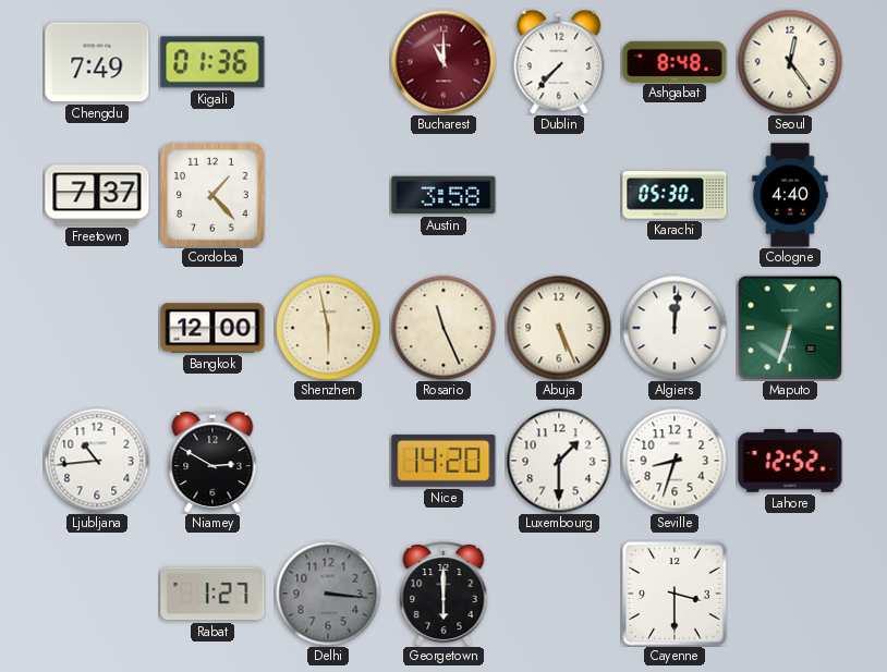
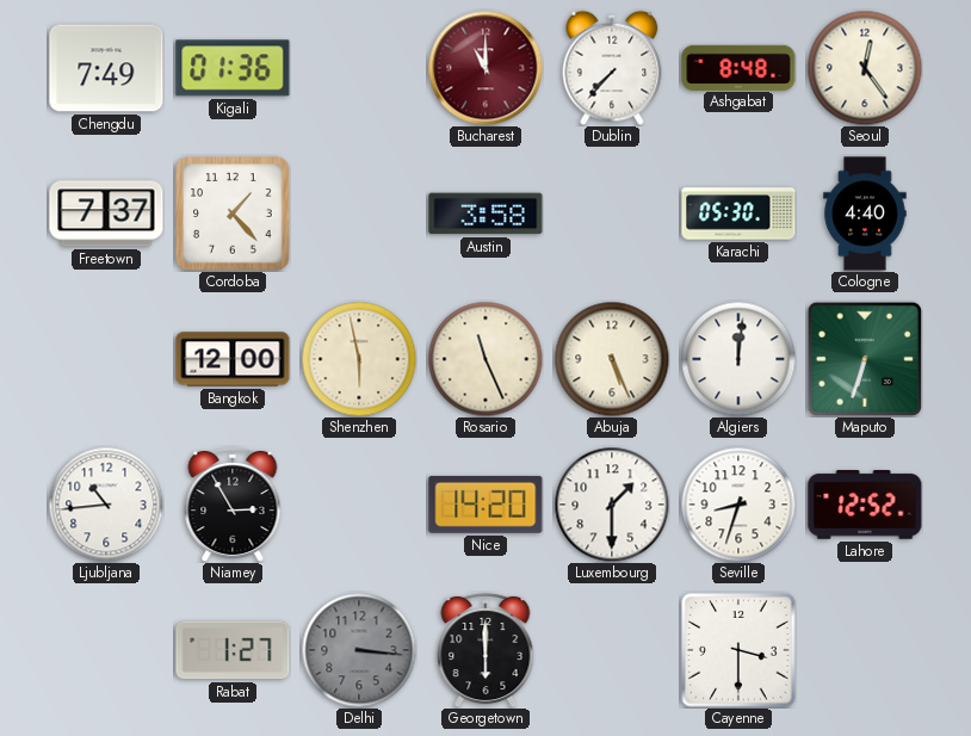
Niamey: 2:50 -> 2:55 (233, 505)
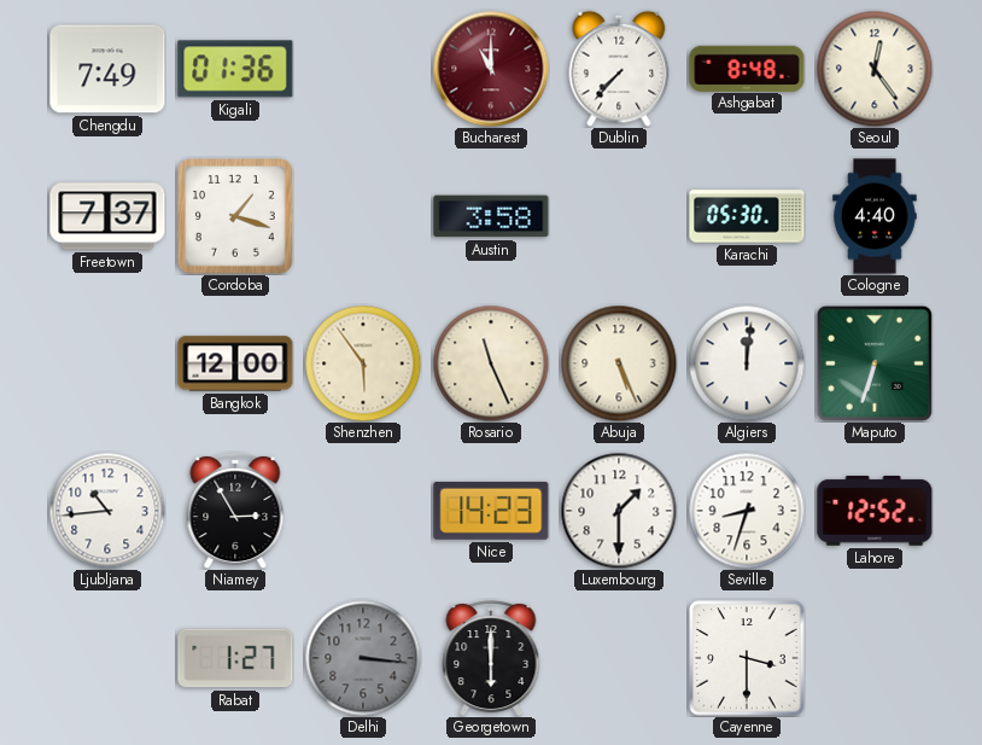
Cordoba: 1:23 -> 1:18 (235, 216)
Shenzhen: 5:58 -> 5:54 (363, 363)
Nice: 14:20 -> 14:23 (491, 511)
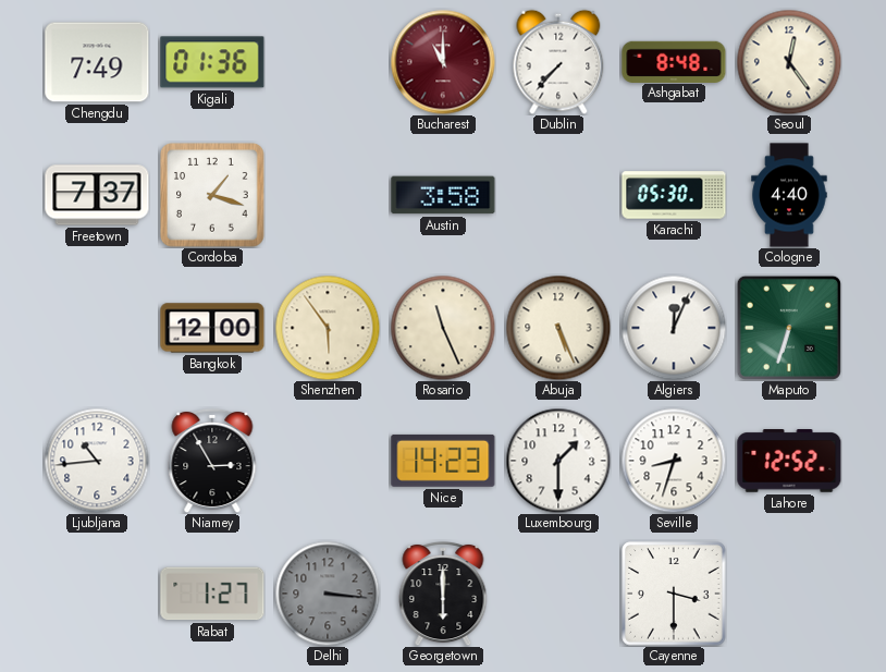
Algiers: 12:01 -> 12:04 (674, 328)
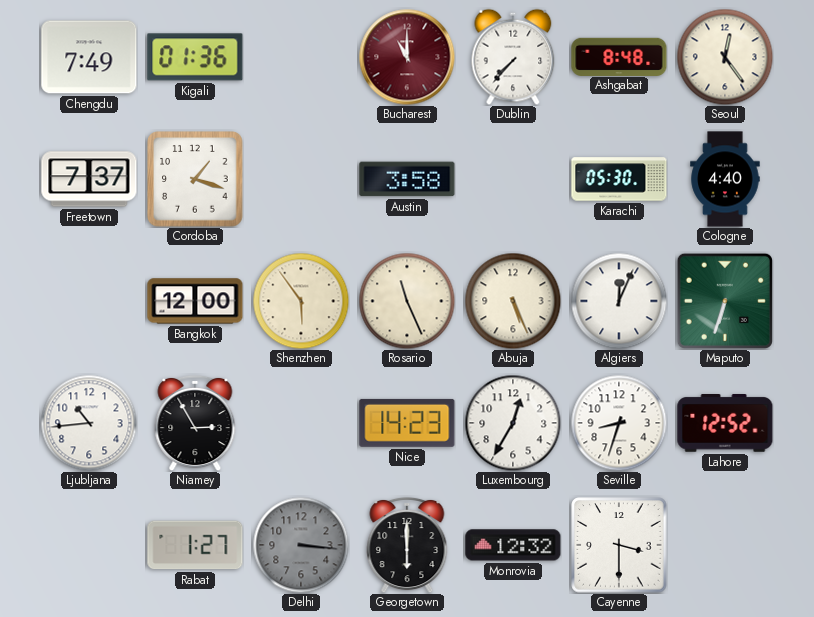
Luxembourg: 1:30 -> 12:35 (513, 423)
Monrovia: none -> 12:32 (513, 545)
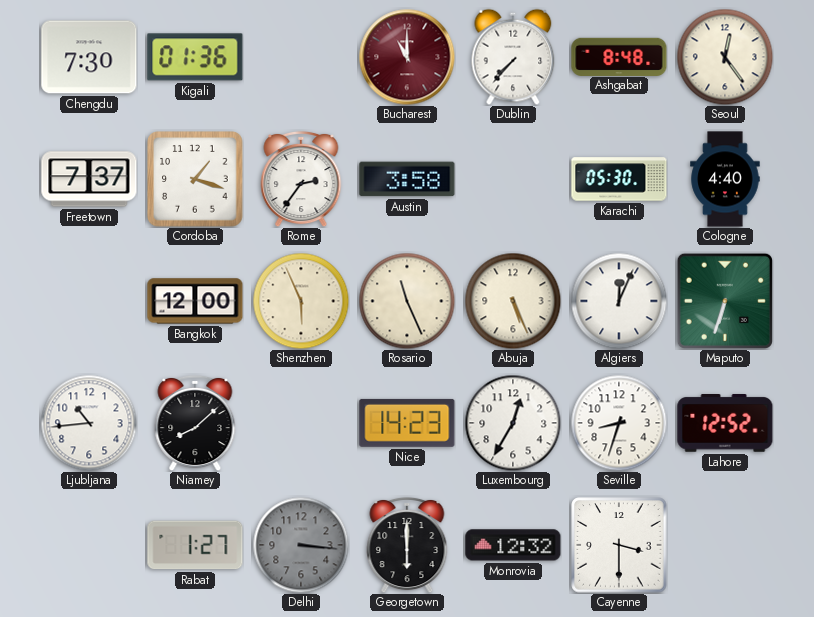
Chengdu: 7:49 -> 7:30 (89, 57)
Rome: none -> 2:36 (301, 179)
Shenzhen: 5:54 -> 5:56 (301, 301)
Niamey: 2:55 -> 8:08 (195, 423)
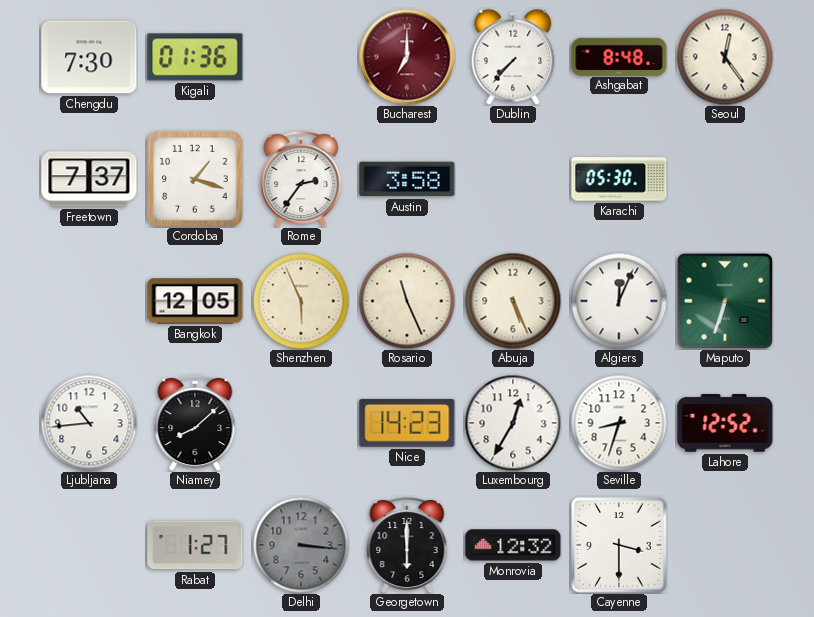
Bucharest: 11:00 -> 7:00 (407, 57)
Cologne: 4:40 -> none (725, 179)
Bangkok: 12:00 -> 12:05 (195, 301)
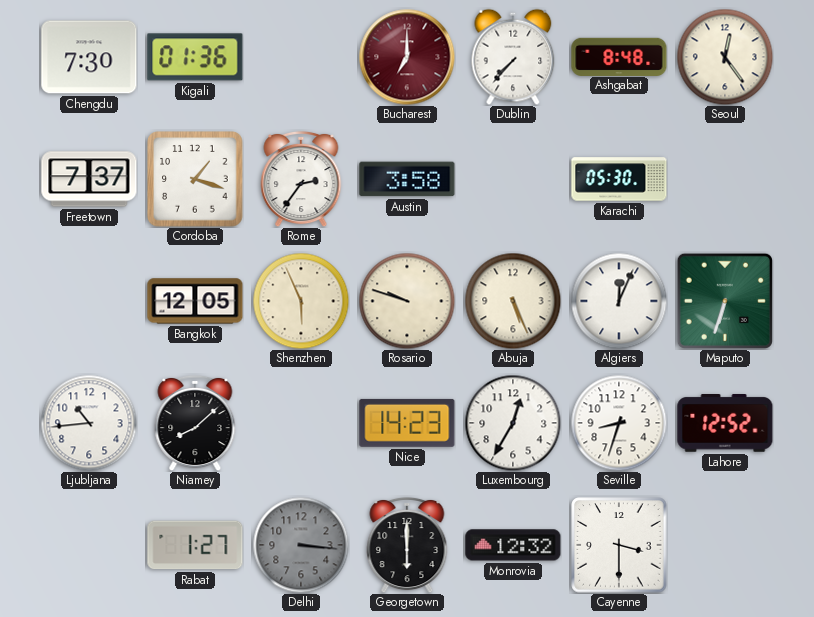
Rosario: 11:26 -> 9:48 (407, 301)
